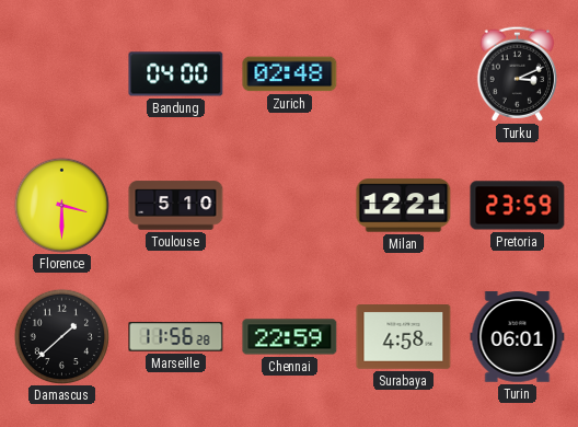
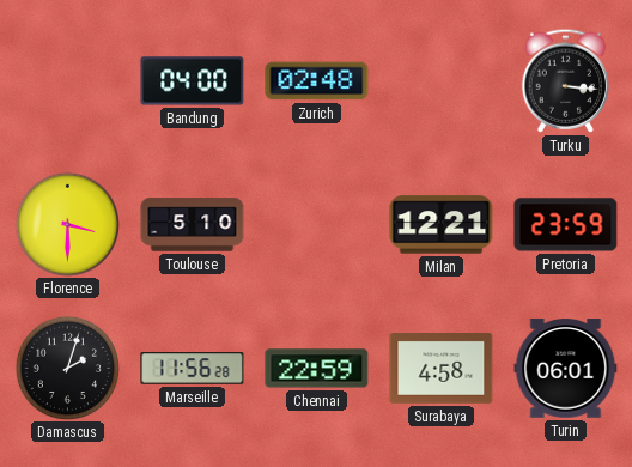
Turku: 3:11 -> 3:16 (566, 80)
Damascus: 1:38 -> 2:03 (67, 368)
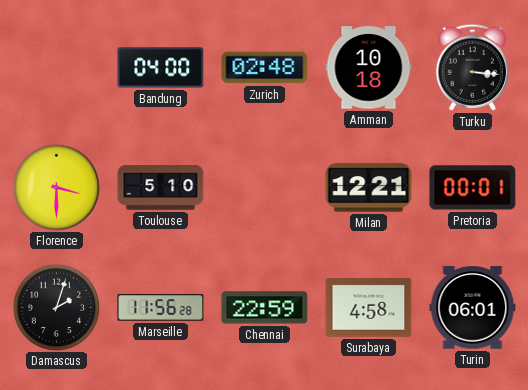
Amman: none -> 10:18 (369, 68)
Pretoria: 23:59 -> 00:01 (473, 188)
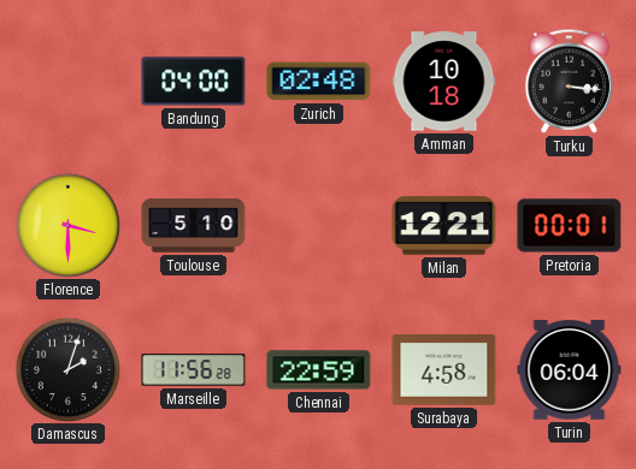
Turin: 06:01 -> 06:04 (570, 370)
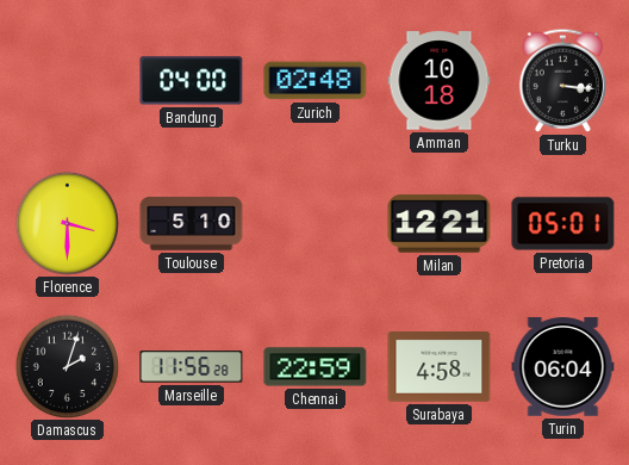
Pretoria: 00:01 -> 05:01 (563, 224)
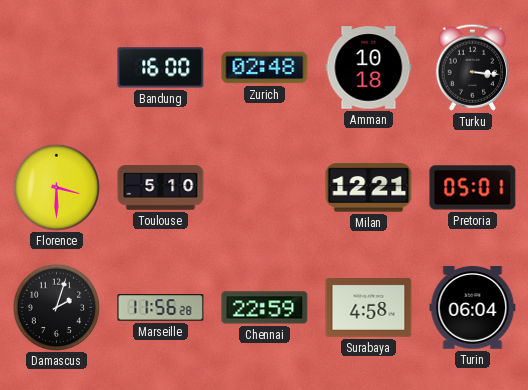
Bandung: 04:00 -> 16:00 (161, 68)
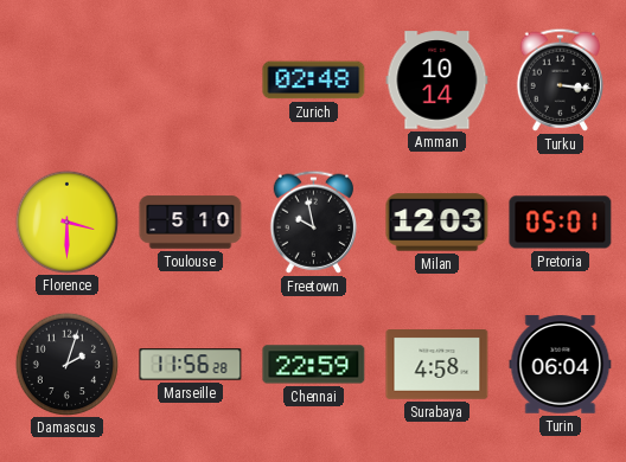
Bandung: 16:00 -> none (161, 68)
Amman: 10:18 -> 10:14 (437, 81)
Freetown: none -> 9:58 (314, 222)
Milan: 12:21 -> 12:03 (437, 223)
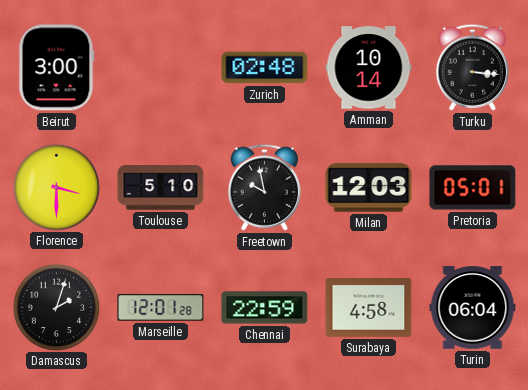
Beirut: none -> 3:00 (57, 68)
Marseille: 11:56 -> 12:01 (161, 308)
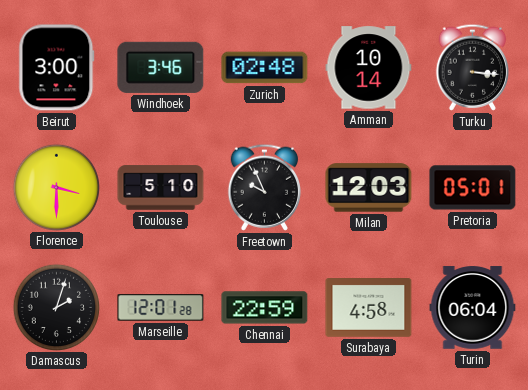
Windhoek: none -> 3:46 (161, 67)
Freetown: 9:58 -> 9:56 (265, 187)
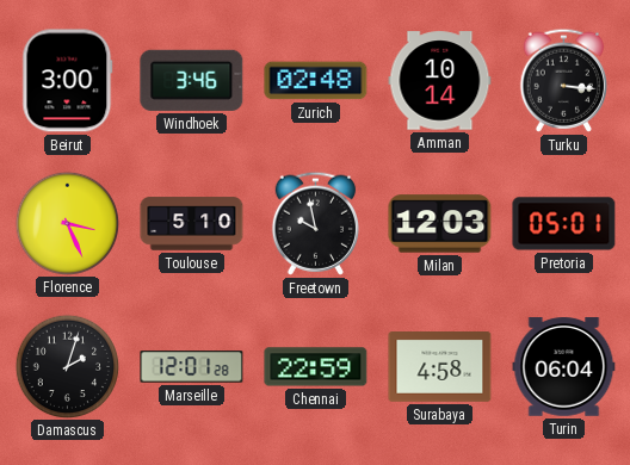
Florence: 3:30 -> 3:26 (67, 223)
Freetown: 9:56 -> 9:58 (316, 223)
